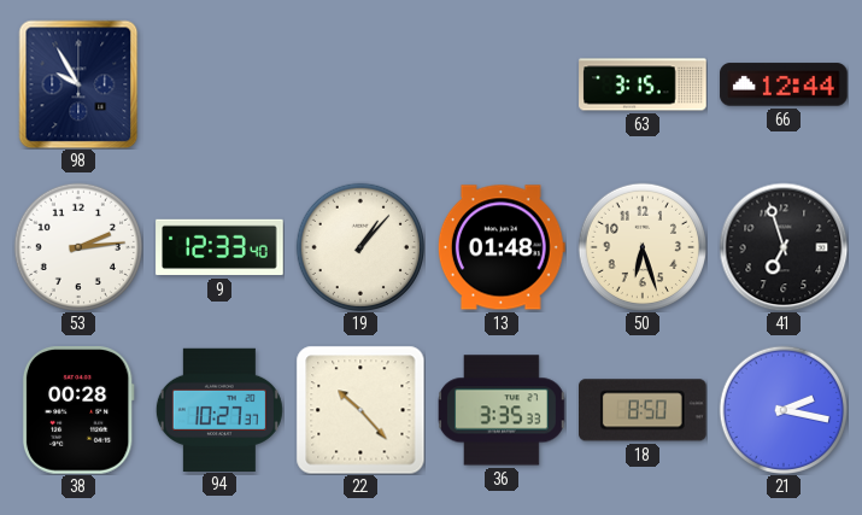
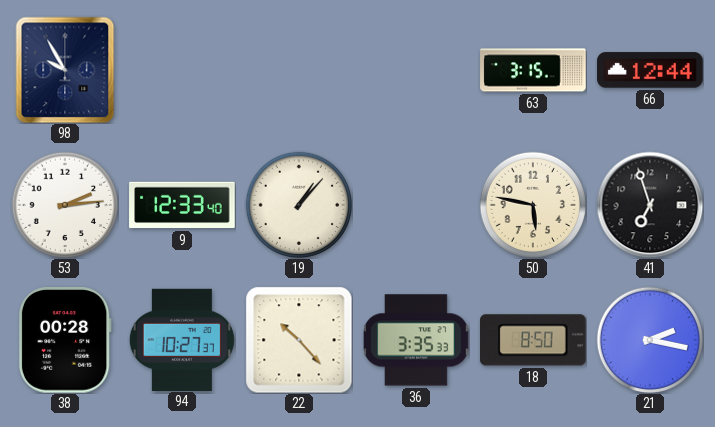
13: 01:48 -> none (502, 247)
50: 6:27 -> 5:47 (532, 204)
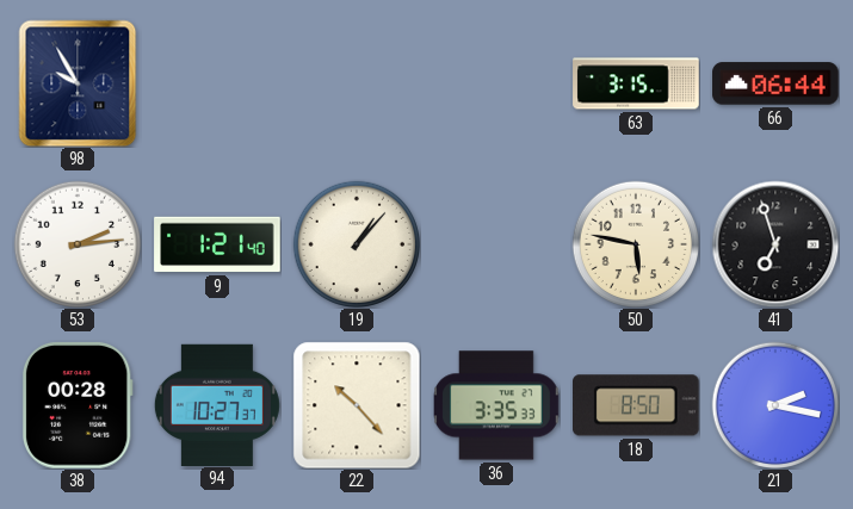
66: 12:44 -> 06:44 (775, 83)
9: 12:33 -> 1:21 (217, 244)
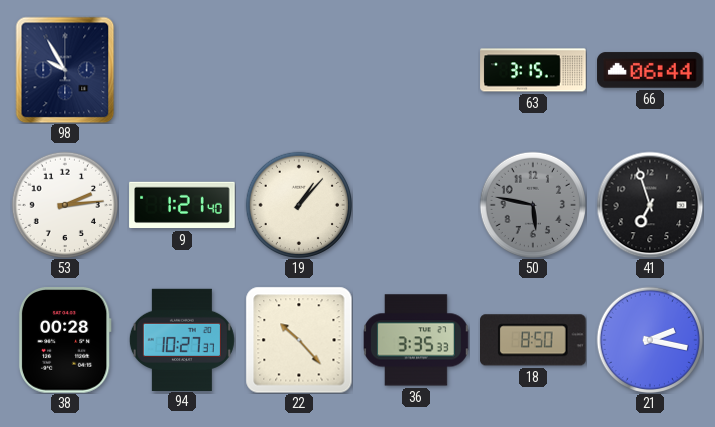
50 dial: cream -> grey (532, 204)
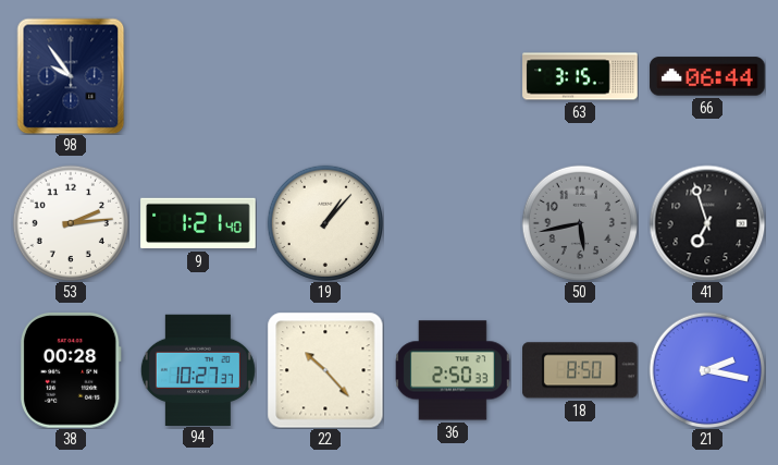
98: 9:55 -> 9:54 (71, 76)
50: 5:47 -> 5:43 (579, 222)
36: 3:35 -> 2:50 (454, 370)
